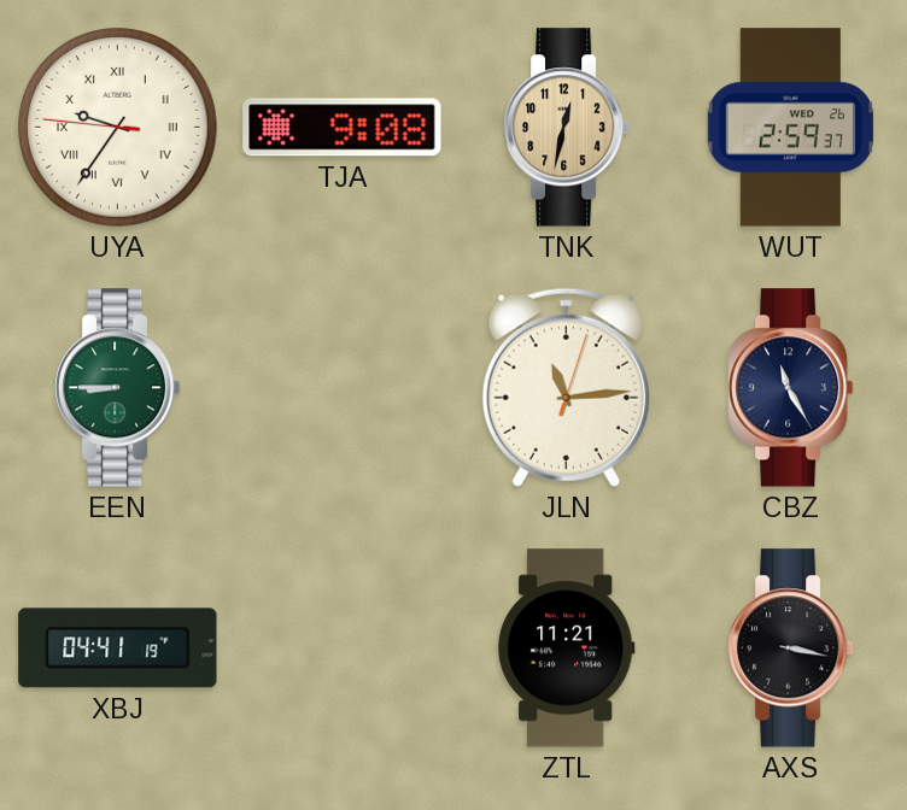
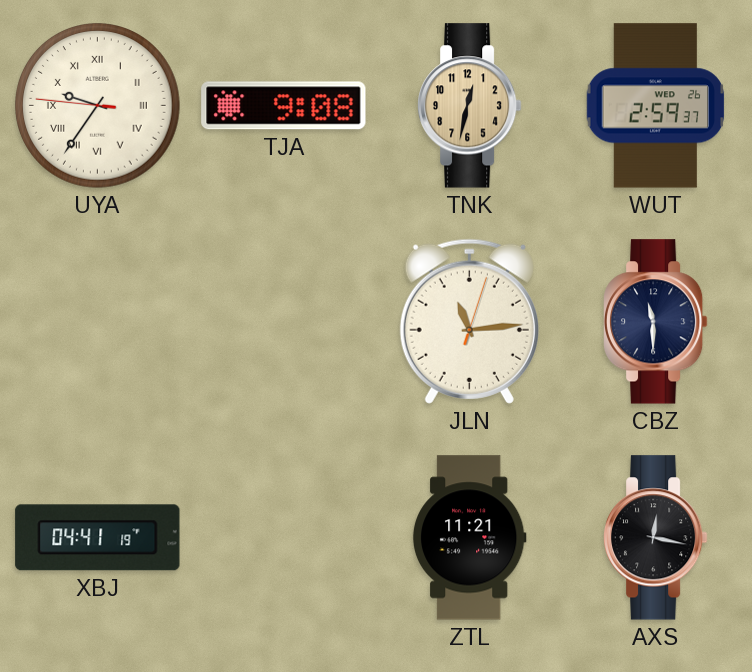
EEN: 8:45 -> none (117, 388)
CBZ: 11:25 -> 11:30 (655, 322)
AXS: 3:17 -> 12:17 (655, 538)
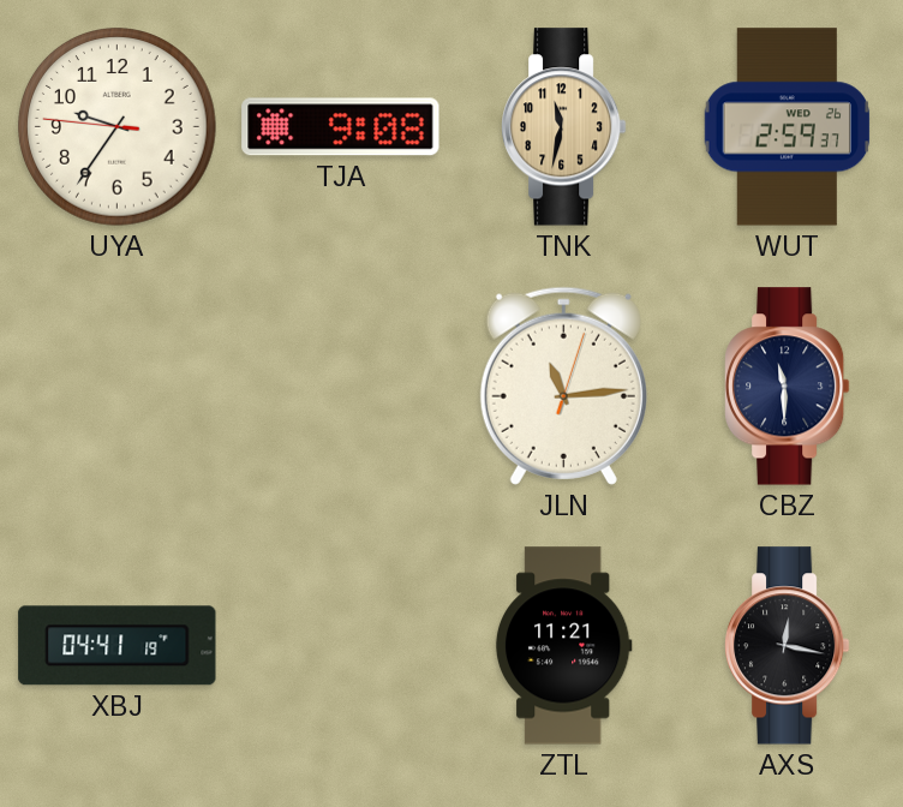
UYA numerals: Roman -> Arabic (118, 127)
TNK: 12:32 -> 11:32 (563, 127)
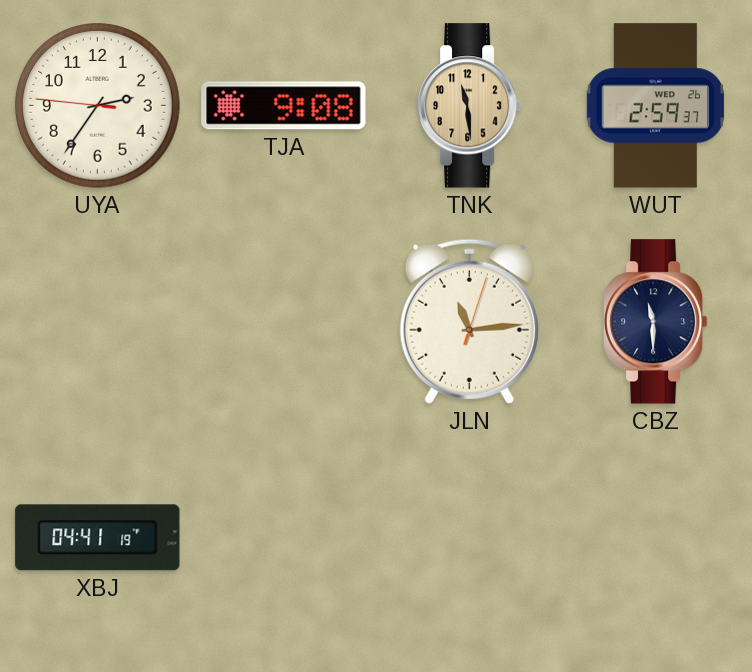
UYA: 9:35 -> 2:35 (98, 106)
TNK: 11:32 -> 11:29 (469, 106)
ZTL: 11:21 -> none (563, 646)
AXS: 12:17 -> none (787, 646)
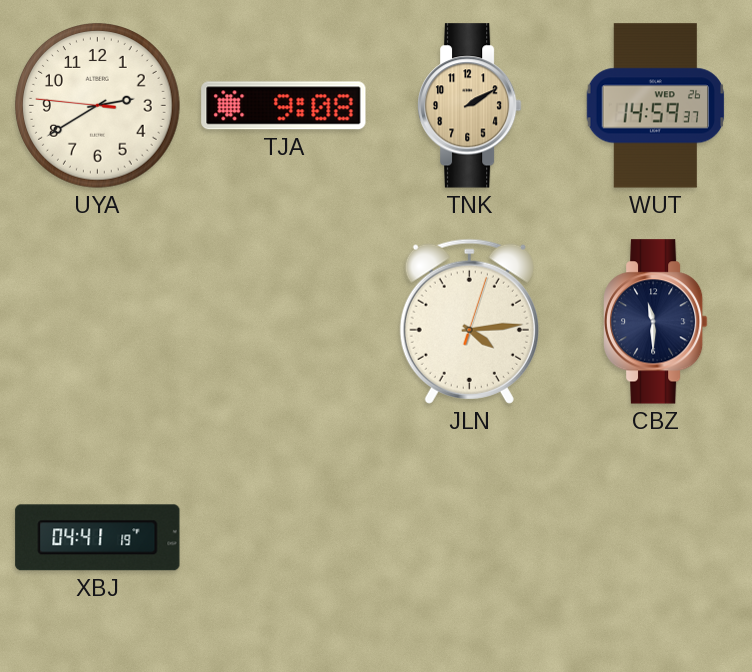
UYA: 2:35 -> 2:39 (98, 106)
TNK: 11:29 -> 2:10 (469, 106)
WUT: 2:59 -> 14:59 (656, 106)
JLN: 11:14 -> 4:14 (469, 321)
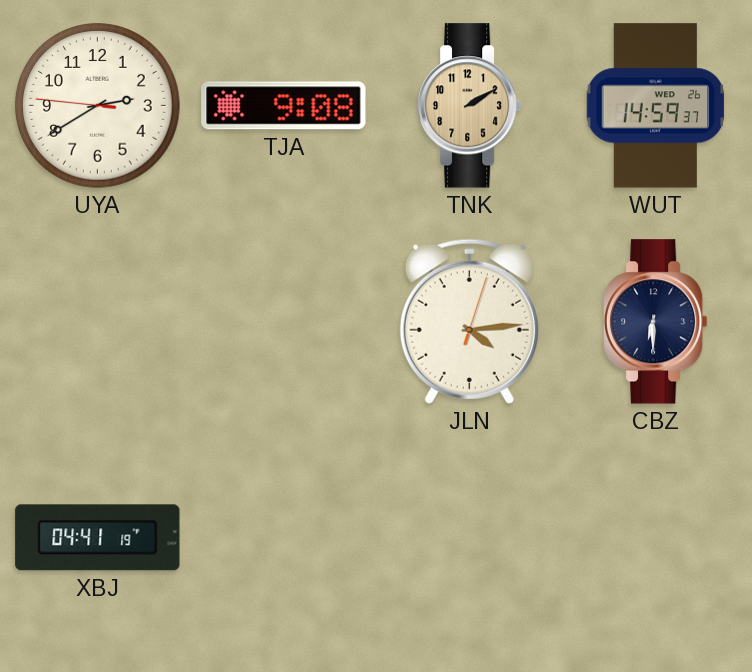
CBZ: 11:30 -> 6:30 (655, 322)
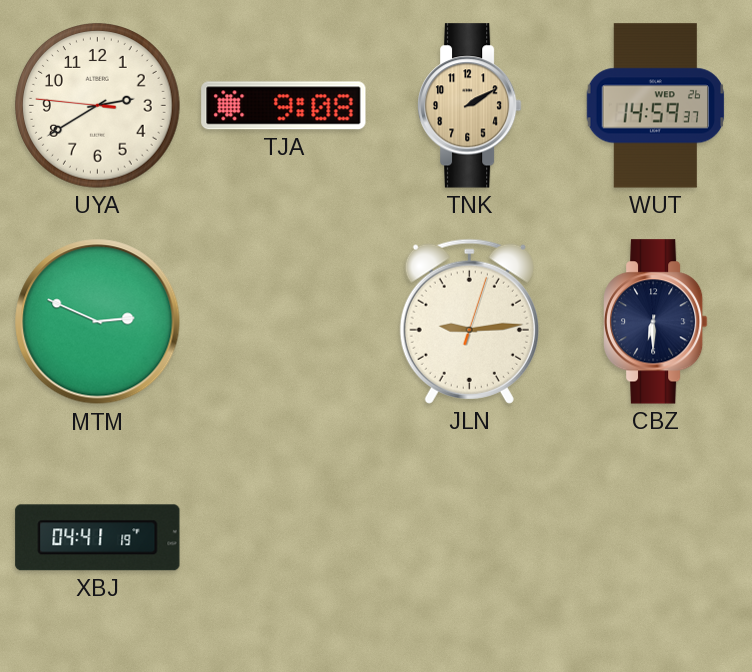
MTM: none -> 2:49 (98, 322)
JLN: 4:14 -> 9:14 (469, 321)
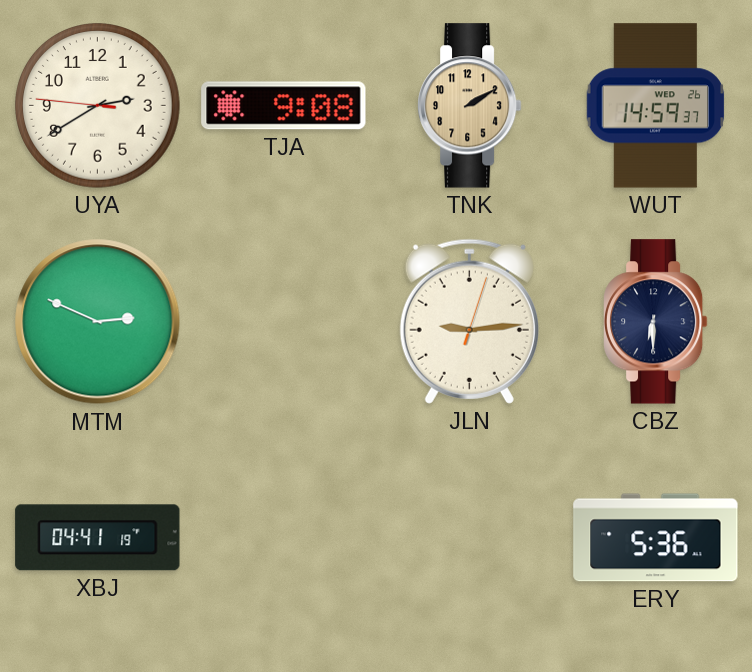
ERY: none -> 5:36 (656, 538)
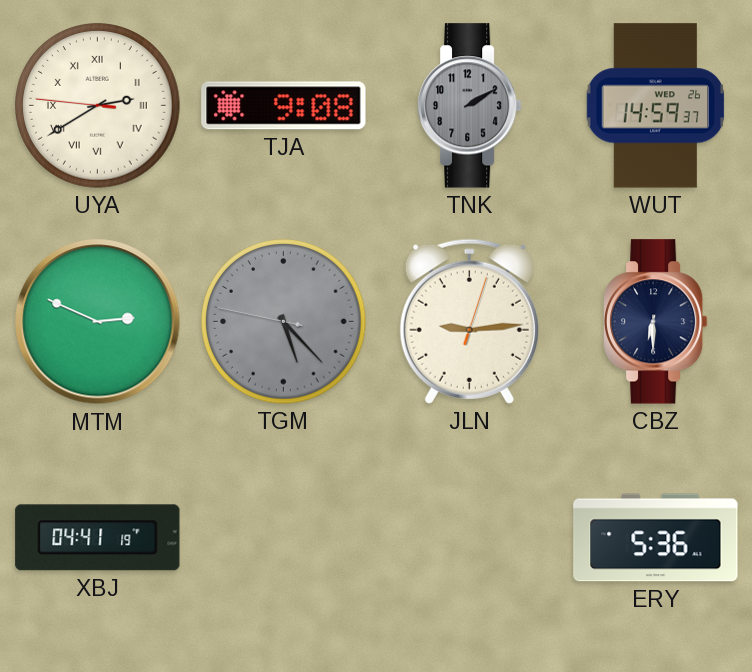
UYA numerals: Arabic -> Roman (98, 106)
TNK dial: champagne -> grey (469, 106)
TGM: none -> 5:22 (284, 322)
